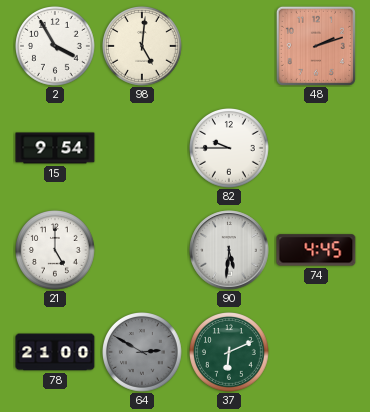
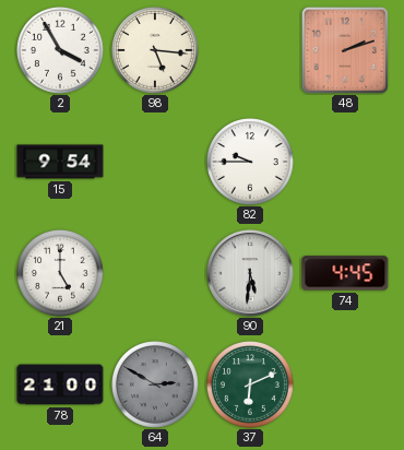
98: 5:01 -> 5:16 (156, 51)
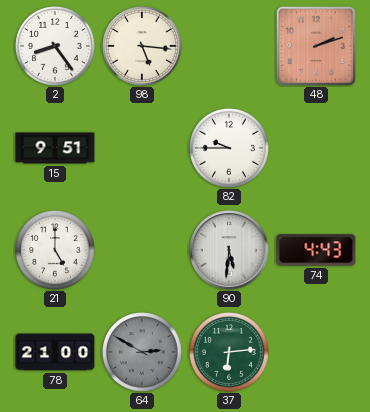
2: 3:55 -> 8:24 (56, 47)
15: 9:54 -> 9:51 (55, 148)
74: 4:45 -> 4:43 (316, 250)
37: 6:11 -> 6:14 (230, 353)
